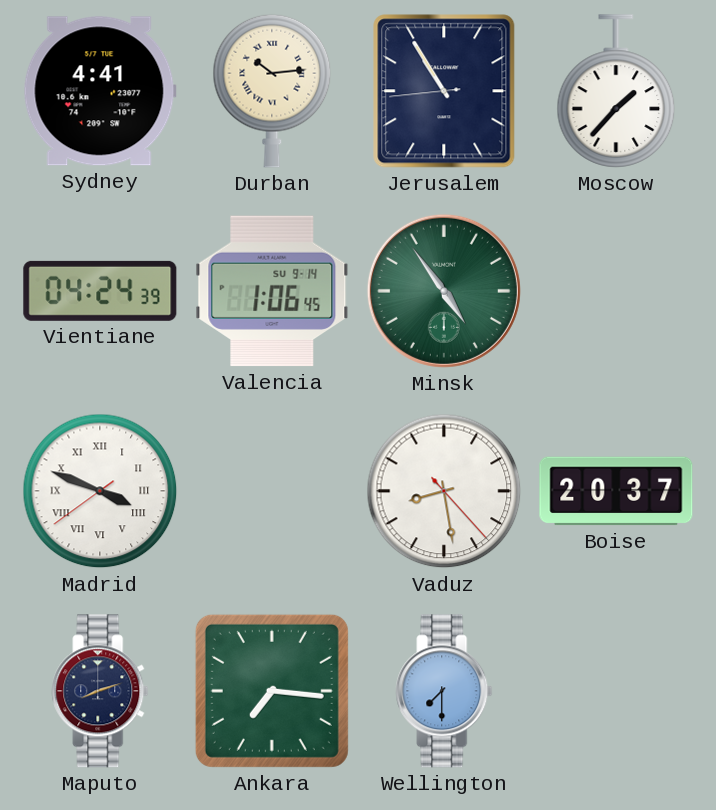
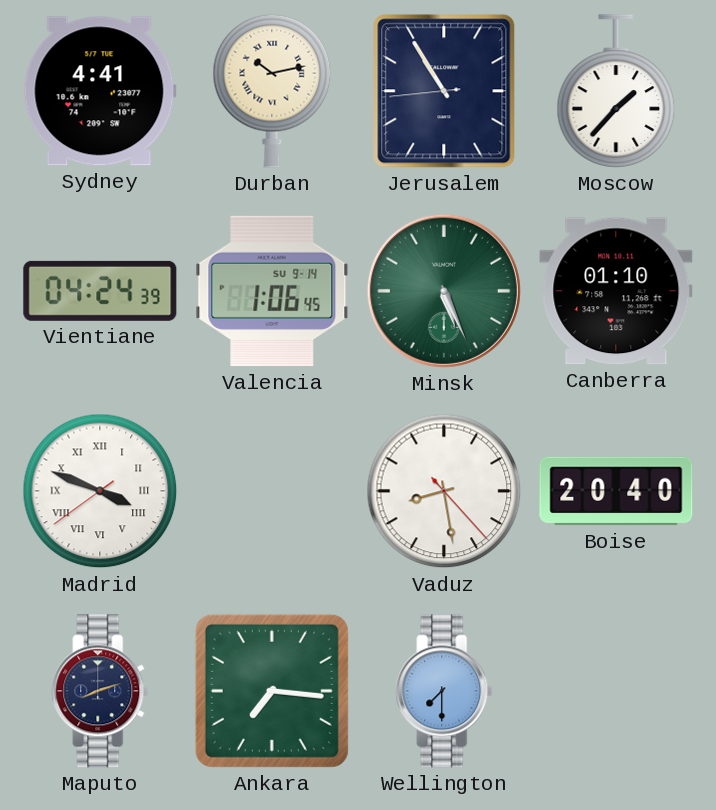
Durban: 10:14 -> 10:13 (272, 91)
Minsk: 4:54 -> 5:26 (444, 291)
Canberra: none -> 01:10 (616, 291)
Boise: 20:37 -> 20:40 (616, 491)
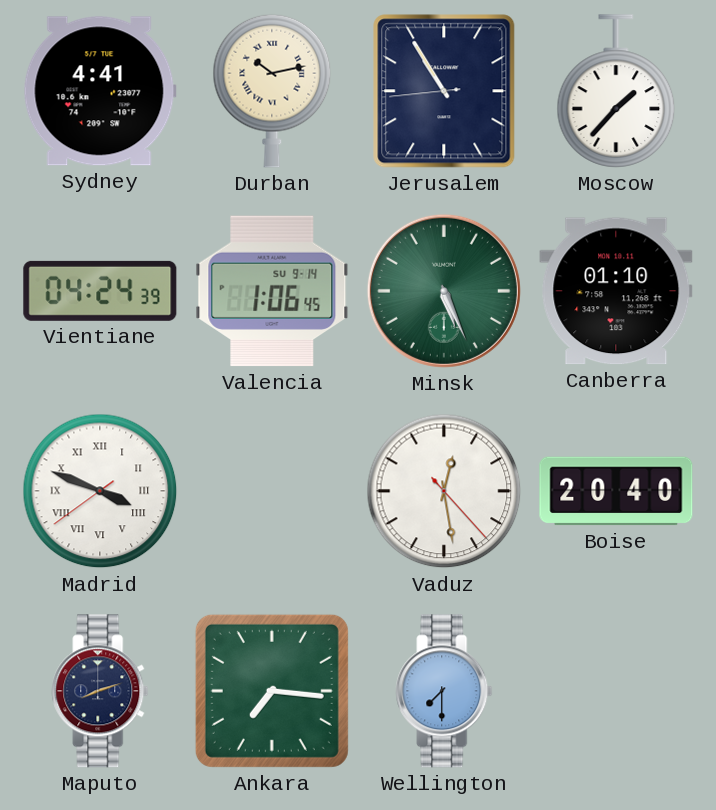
Vaduz: 8:28 -> 12:28 (444, 491)
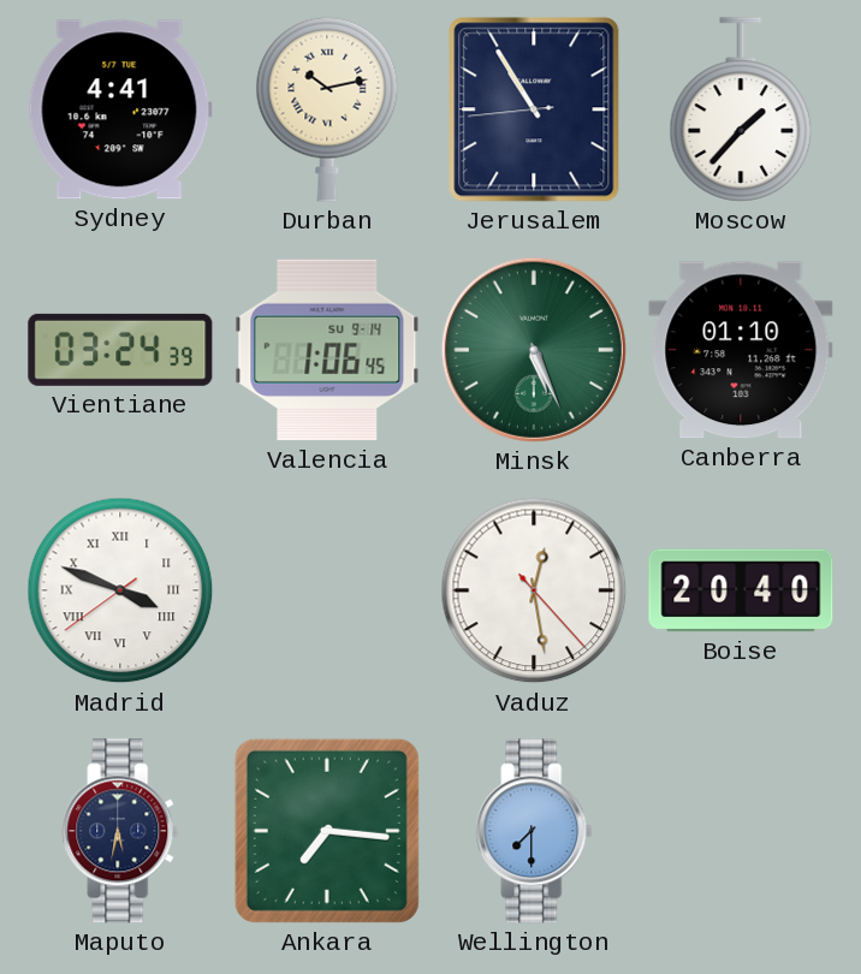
Vientiane: 04:24 -> 03:24 (120, 350)
Maputo: 8:12 -> 5:32 (120, 831)
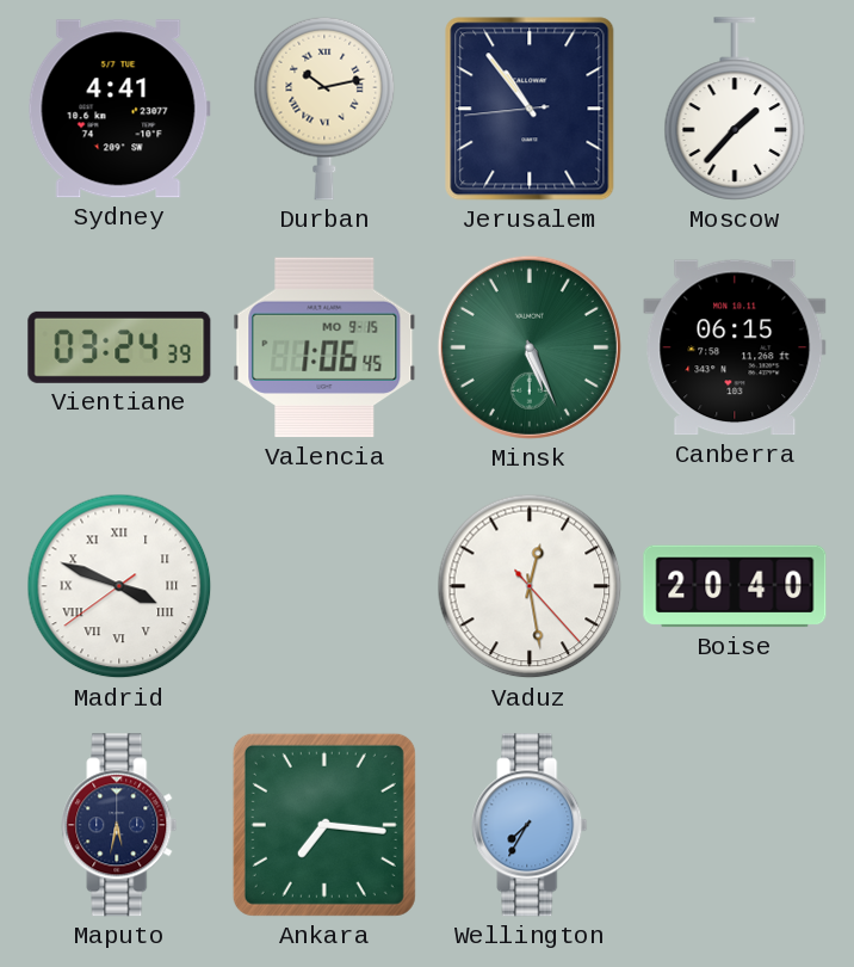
Jerusalem: 10:54 -> 10:53 (530, 109)
Valencia date: SU 9-14 -> MO 9-15 (324, 347)
Canberra: 01:10 -> 06:15 (735, 347)
Wellington: 7:30 -> 7:35 (530, 825)
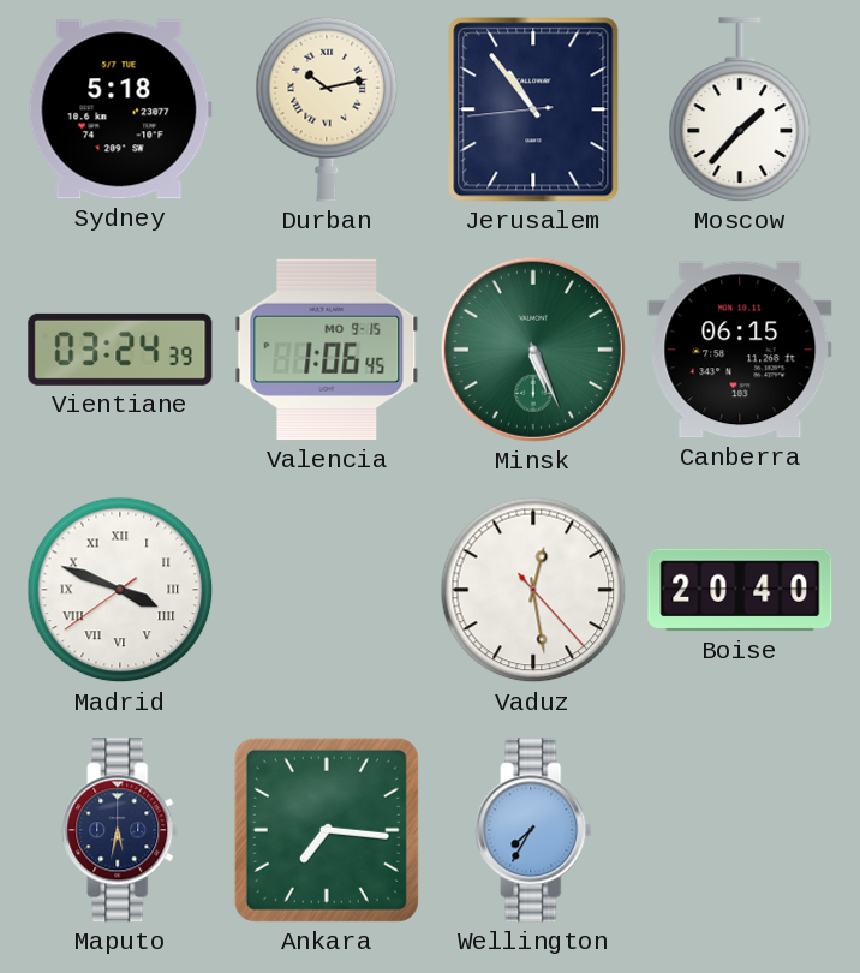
Sydney: 4:41 -> 5:18 (120, 109)
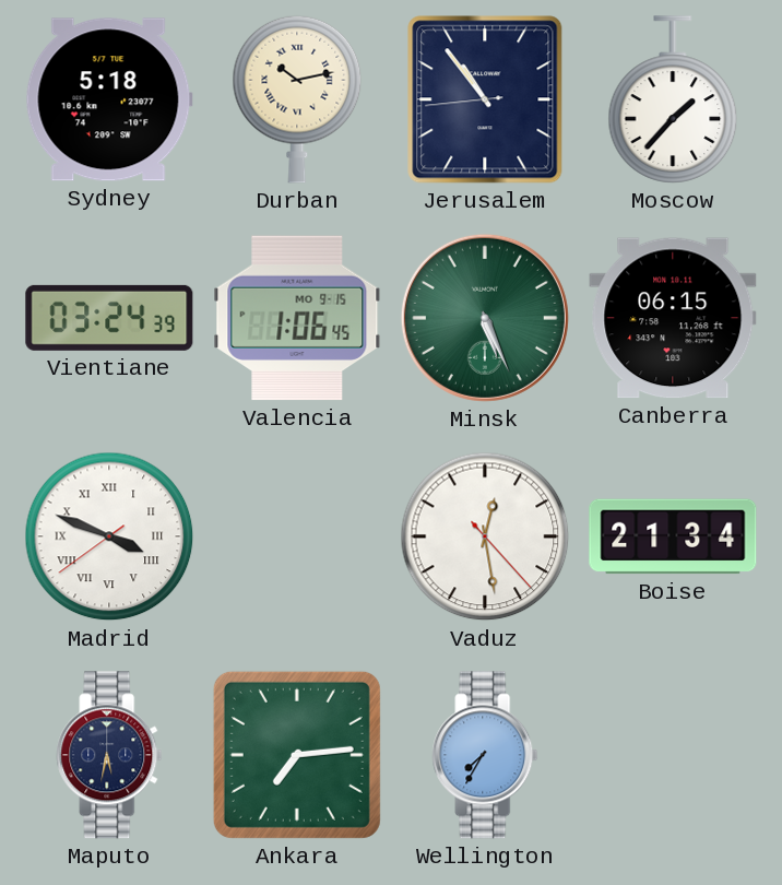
Boise: 20:40 -> 21:34 (673, 536)
Ankara: 7:16 -> 7:14 (297, 755)
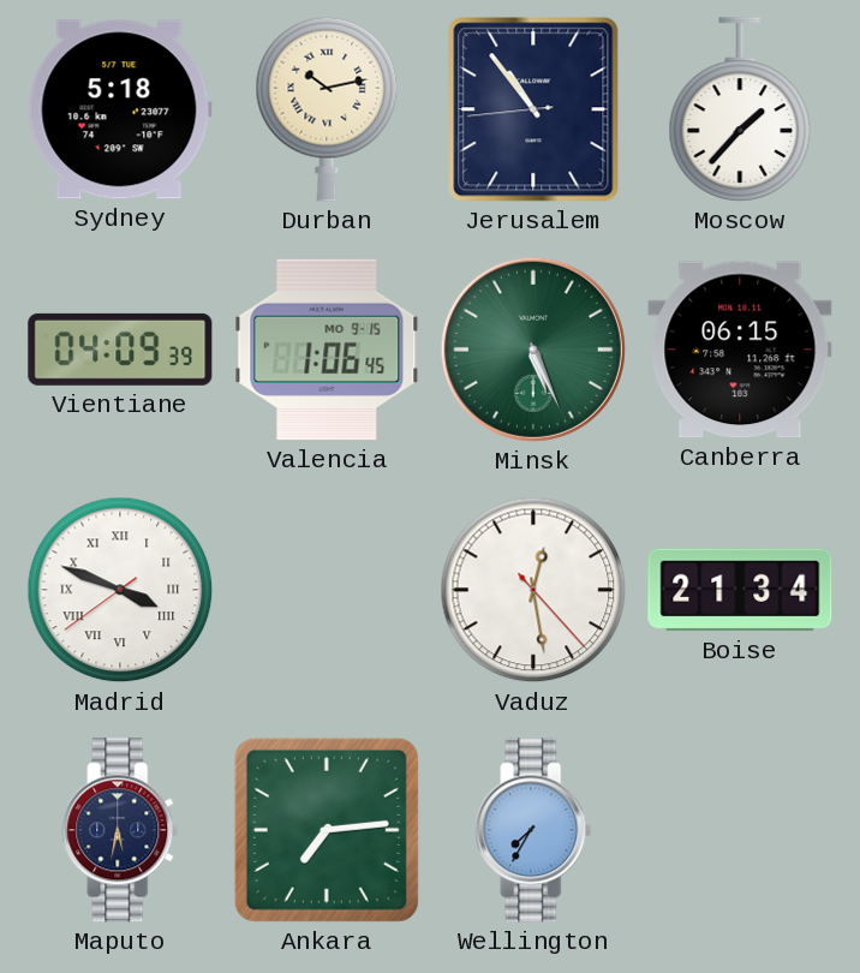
Vientiane: 03:24 -> 04:09 (120, 350)
